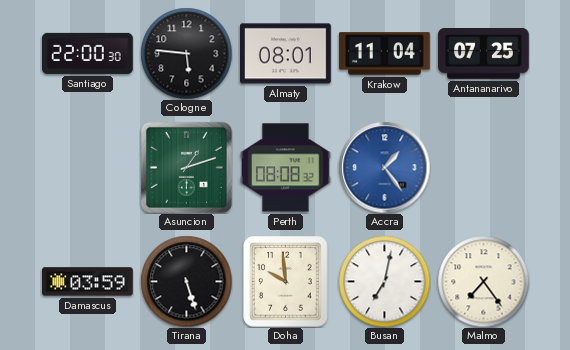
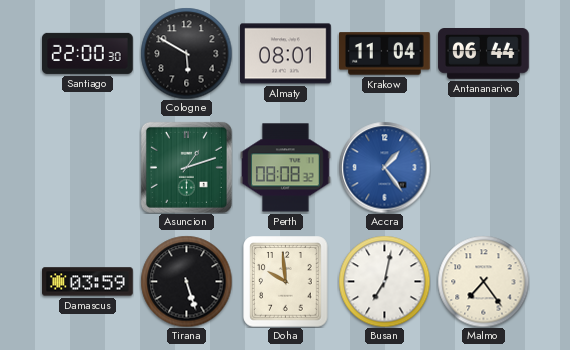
Cologne: 5:46 -> 5:50 (186, 53)
Antananarivo: 07:25 -> 06:44 (484, 54)
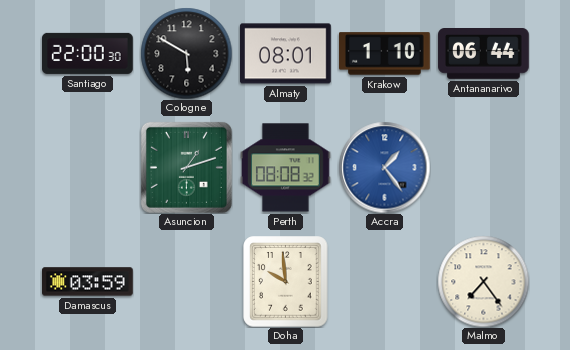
Krakow: 11:04 -> 1:10 (385, 54)
Tirana: 5:27 -> none (186, 281)
Busan: 7:02 -> none (384, 281)
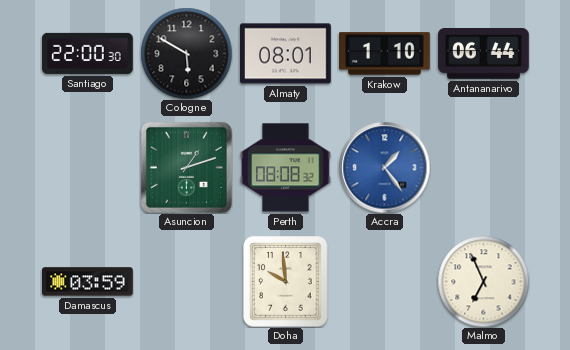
Malmo: 7:24 -> 6:56 (483, 281)
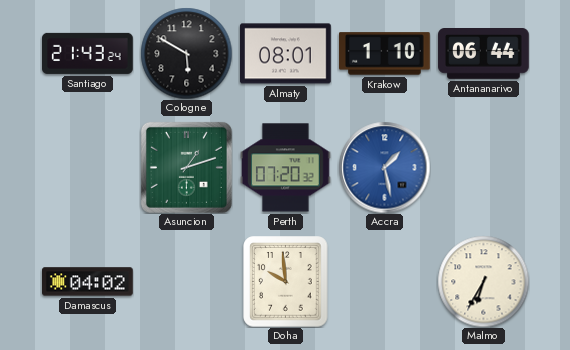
Santiago: 22:00 -> 21:43 (88, 53)
Perth: 08:08 -> 07:20 (286, 168)
Accra: 1:24 -> 1:28 (384, 167)
Damascus: 03:59 -> 04:02 (88, 282)
Malmo: 6:56 -> 6:35 (483, 281)
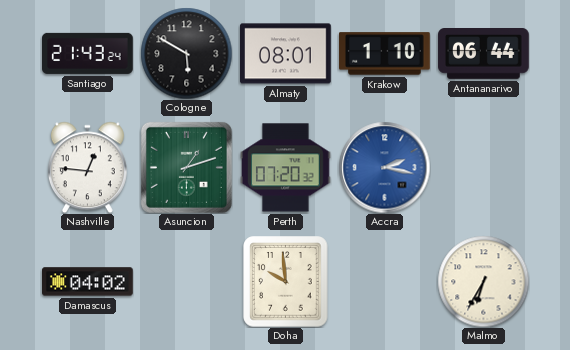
Nashville: none -> 12:46 (87, 167)
Accra: 1:28 -> 2:17 (384, 167)
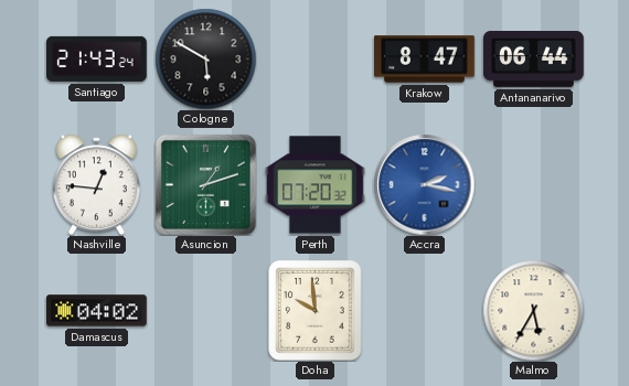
Almaty: 08:01 -> none (286, 54)
Krakow: 1:10 -> 8:47 (425, 60)
Malmo: 6:35 -> 5:35 (533, 310)
